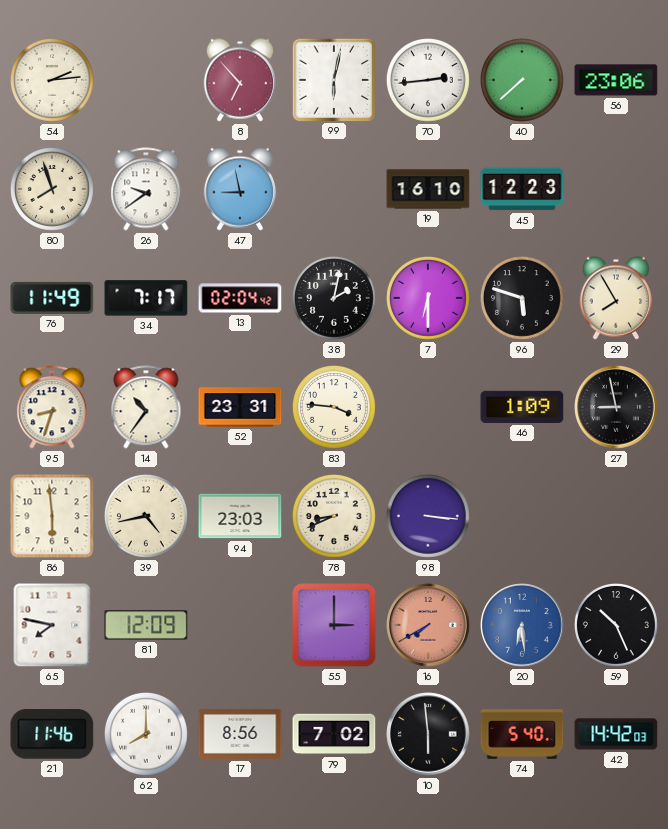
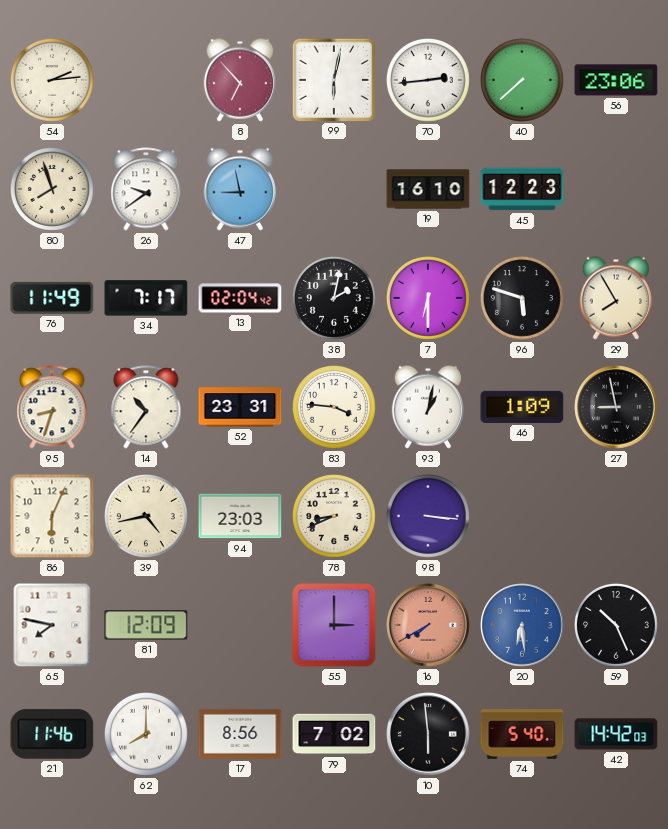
93: none -> 1:02 (427, 407)
86: 5:59 -> 6:04 (52, 516)
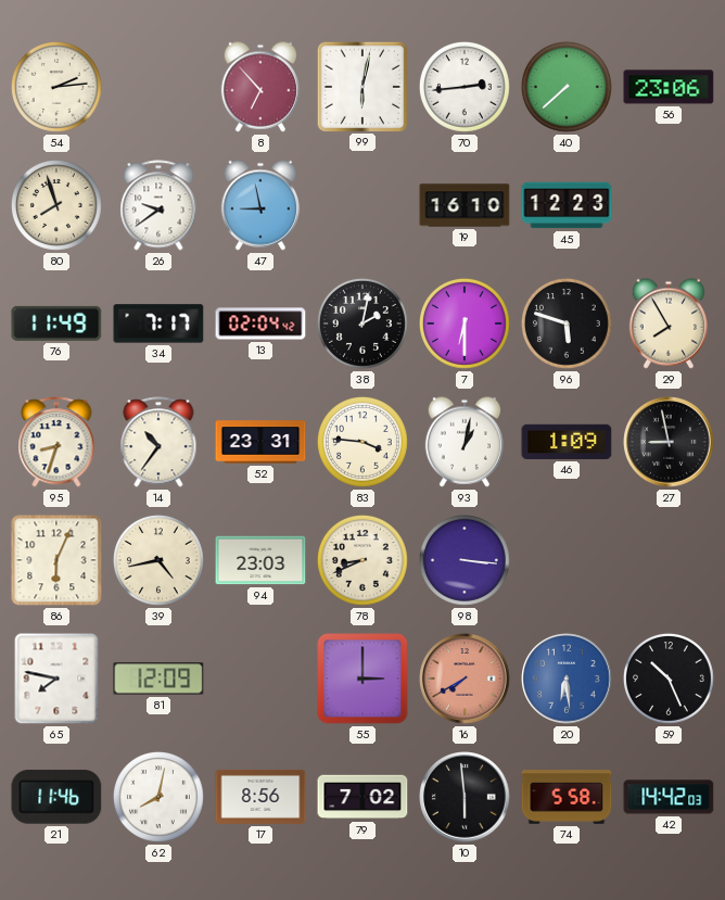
62: 8:00 -> 8:02 (160, 797)
74: 5:40 -> 5:58 (567, 797)
